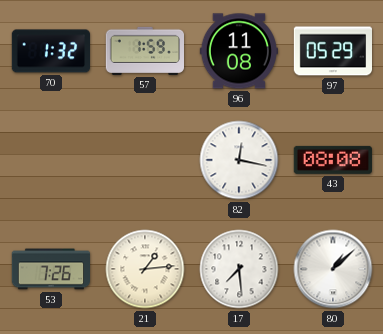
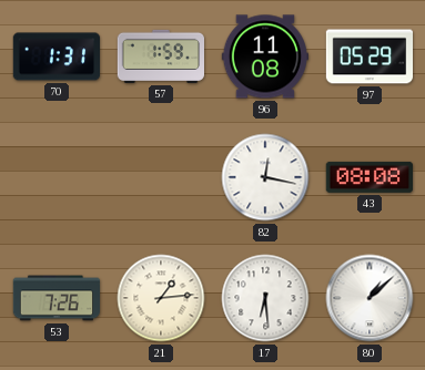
70: 1:32 -> 1:31 (55, 56)
17: 7:29 -> 6:29 (265, 298)
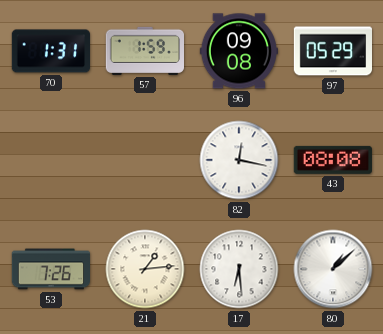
96: 11:08 -> 09:08 (238, 51)
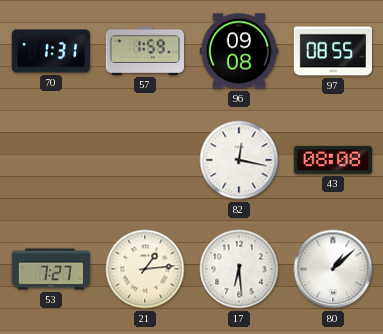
97: 05:29 -> 08:55 (332, 51)
53: 7:26 -> 7:27 (50, 269)
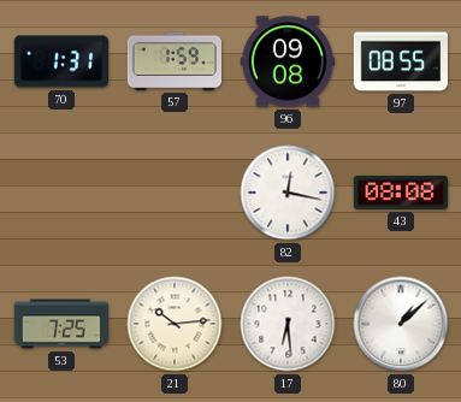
53: 7:27 -> 7:25 (60, 324)
21: 1:14 -> 10:14 (175, 324)
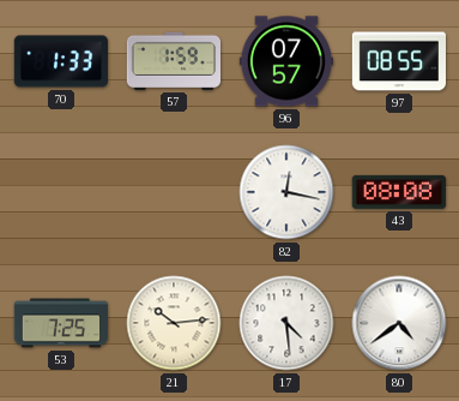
70: 1:31 -> 1:33 (60, 61)
96: 09:08 -> 07:57 (285, 61)
17: 6:29 -> 4:29 (286, 323)
80: 1:08 -> 4:39 (399, 323)
